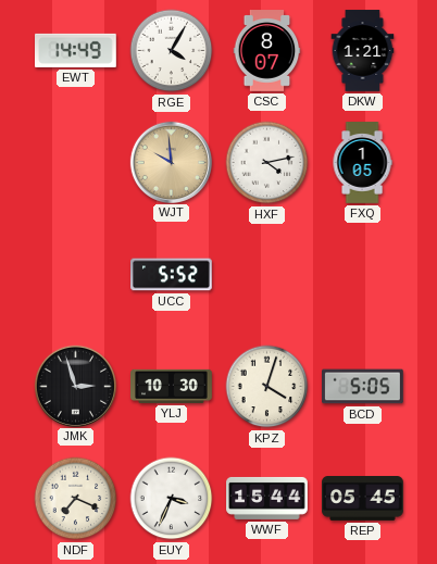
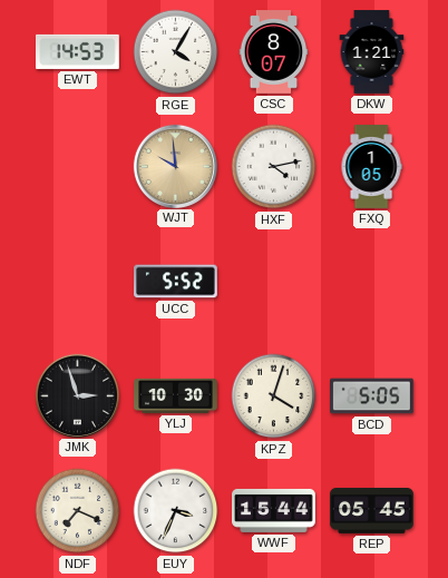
EWT: 14:49 -> 14:53 (78, 51)
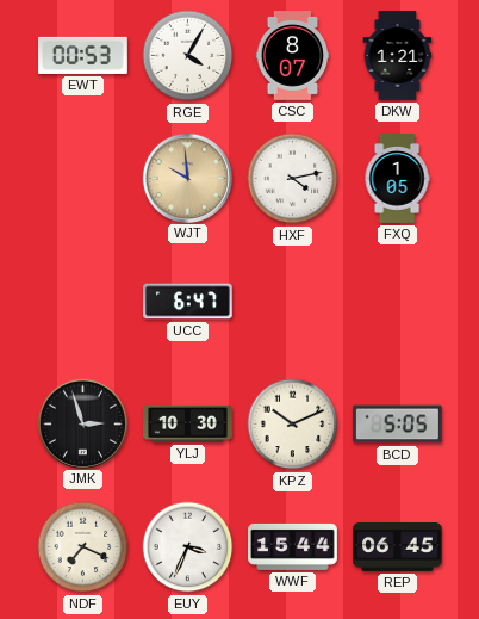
EWT: 14:53 -> 00:53 (83, 55)
UCC: 5:52 -> 6:47 (188, 302)
KPZ: 4:03 -> 10:11 (293, 425)
REP: 05:45 -> 06:45 (398, 547)
